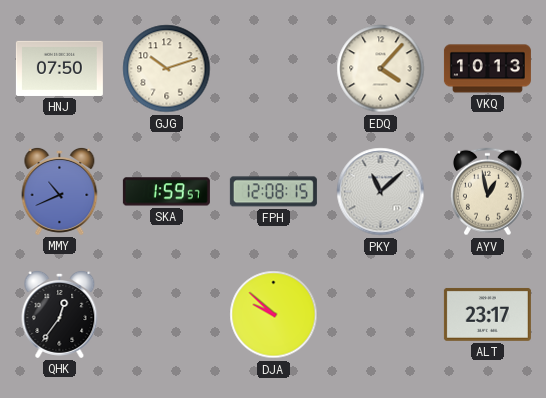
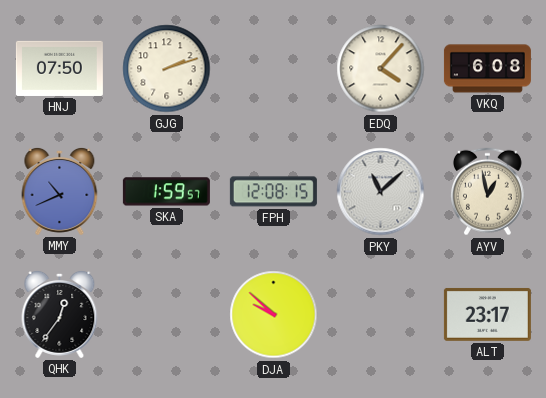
GJG: 10:12 -> 2:12 (167, 69)
VKQ: 10:13 -> 6:08 (487, 69)
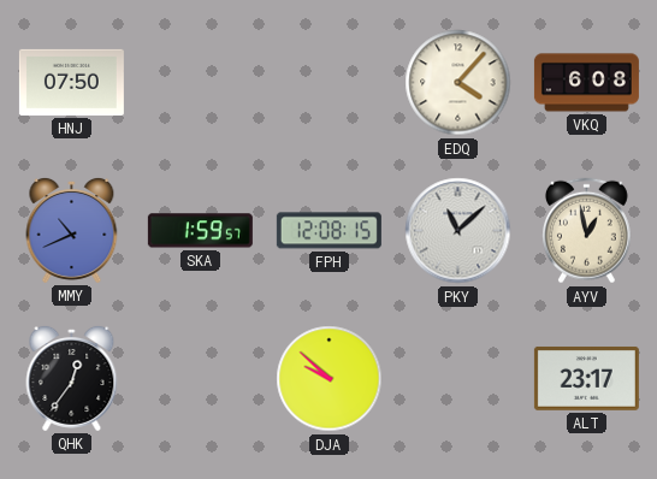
GJG: 2:12 -> none (167, 69)
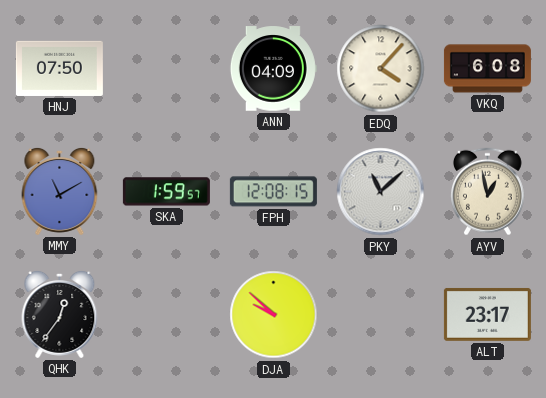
ANN: none -> 04:09 (273, 69)
MMY: 10:41 -> 11:10 (60, 191)
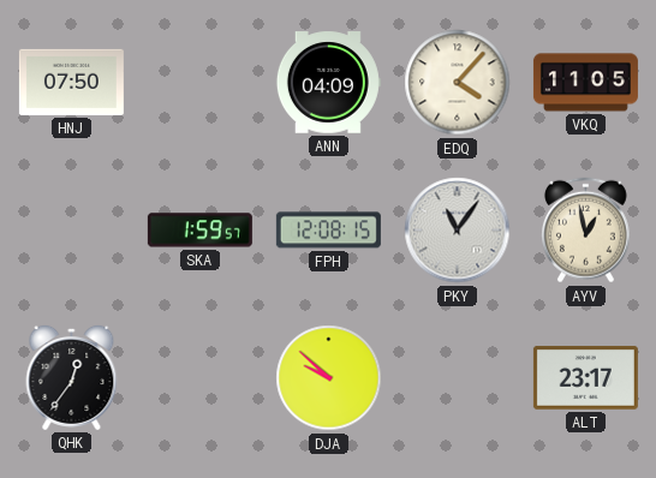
VKQ: 6:08 -> 11:05 (585, 83)
MMY: 11:10 -> none (60, 191)
PKY: 11:08 -> 11:06 (458, 231)
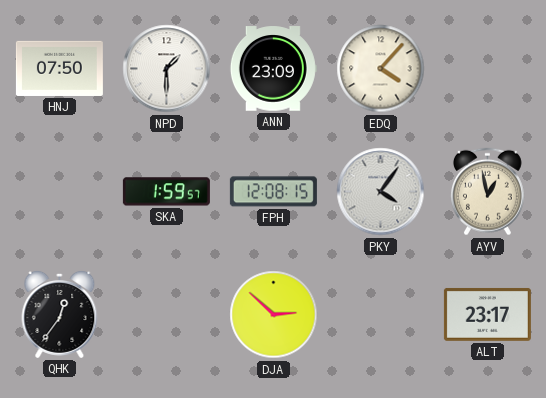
NPD: none -> 1:30 (167, 69)
ANN: 04:09 -> 23:09 (273, 69)
VKQ: 11:05 -> none (585, 83)
PKY: 11:06 -> 4:06 (381, 192)
DJA: 9:52 -> 2:52 (274, 315)
